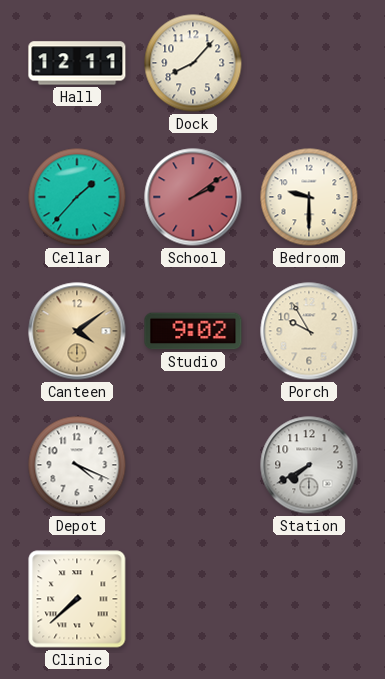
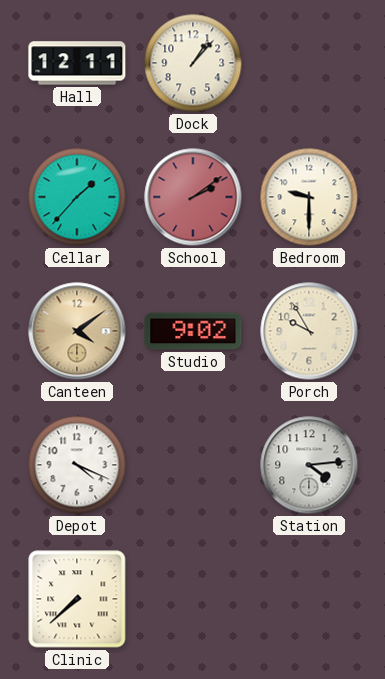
Dock: 8:07 -> 1:07 (193, 63)
Station: 7:40 -> 4:14 (309, 465)
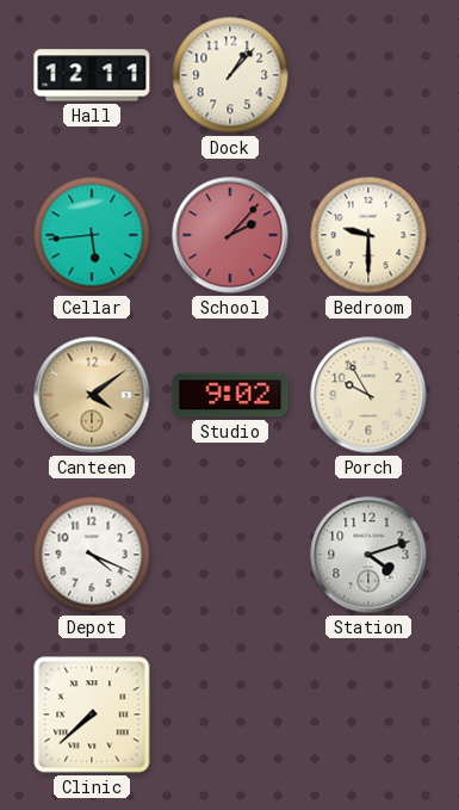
Cellar: 1:37 -> 5:44 (92, 235)
School: 2:09 -> 2:07 (230, 235)
Station: 4:14 -> 4:12 (368, 555)
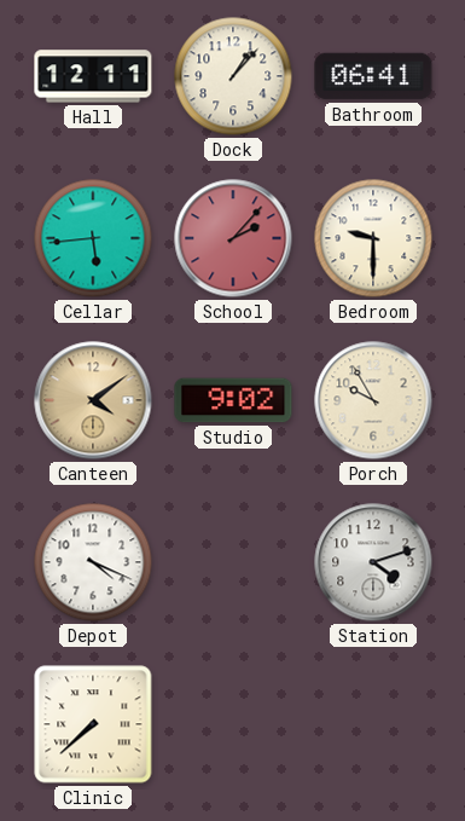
Bathroom: none -> 06:41 (373, 76)
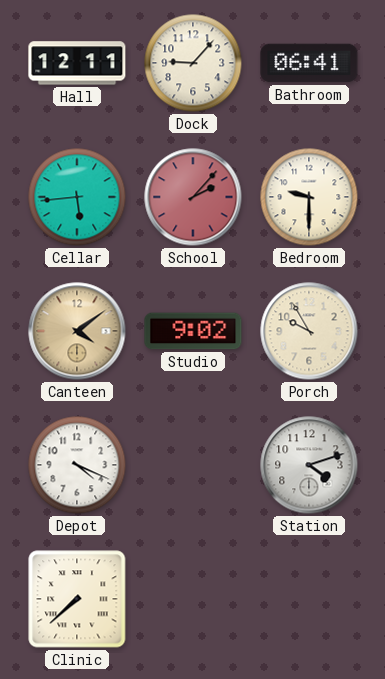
Dock: 1:07 -> 9:07 (193, 63)
